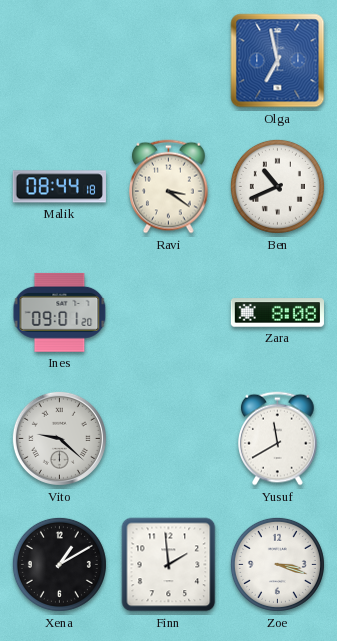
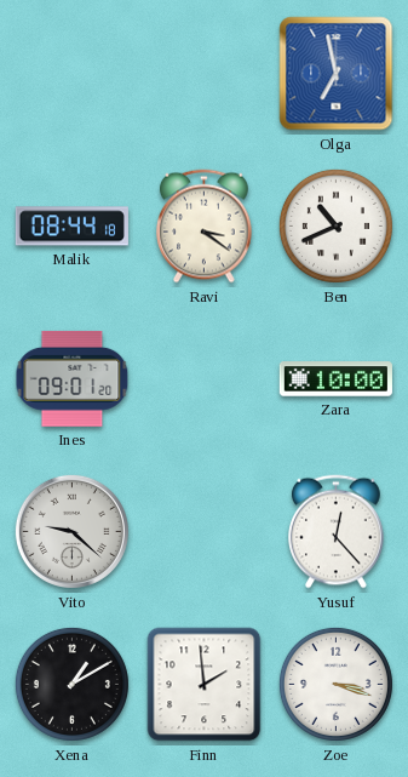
Zara: 8:08 -> 10:00 (335, 379)
Yusuf: 11:40 -> 12:23 (337, 532)
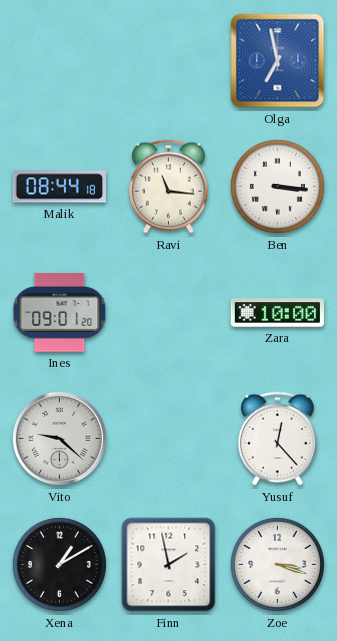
Ravi: 3:21 -> 11:16 (169, 187)
Ben: 10:41 -> 3:16 (277, 186)
Finn: 1:59 -> 1:58 (169, 565)
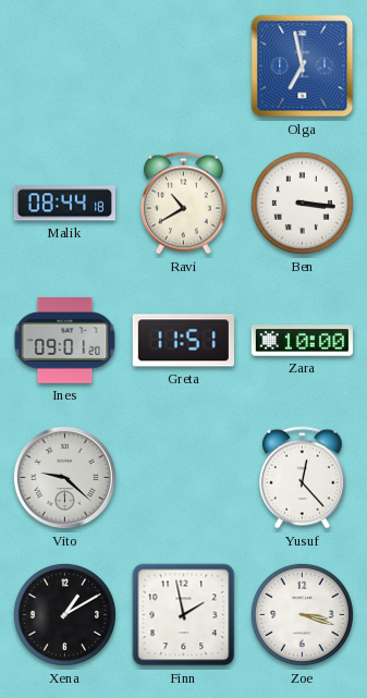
Ravi: 11:16 -> 10:40 (184, 204)
Greta: none -> 11:51 (183, 341)
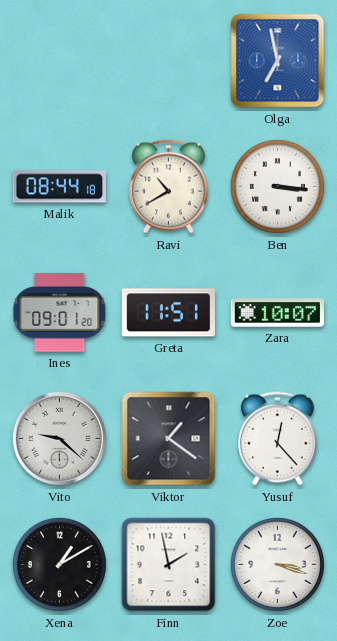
Zara: 10:00 -> 10:07 (277, 313)
Viktor: none -> 1:21 (169, 439)
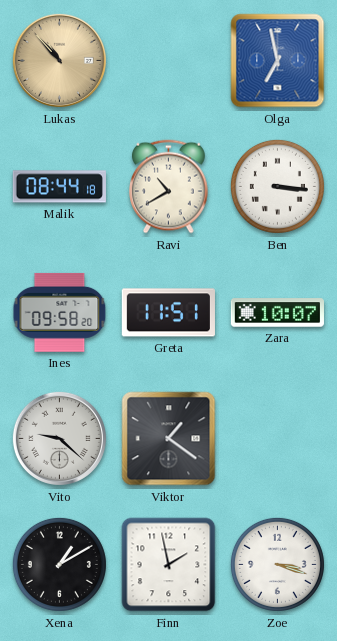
Lukas: none -> 10:53 (59, 60)
Ines: 09:01 -> 09:58 (60, 312)
Yusuf: 12:23 -> none (278, 439)
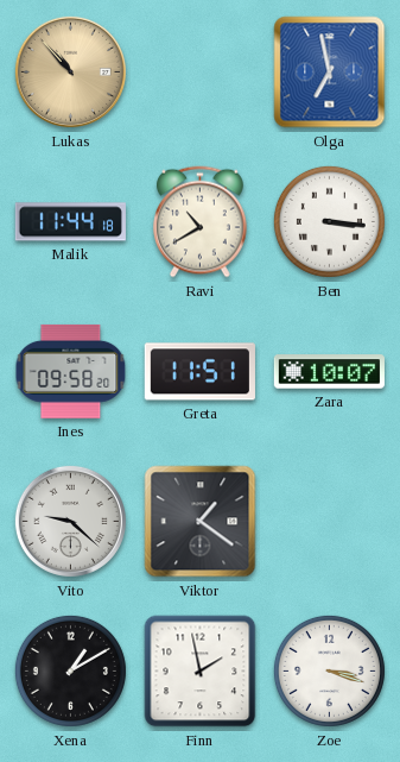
Malik: 08:44 -> 11:44 (70, 222)
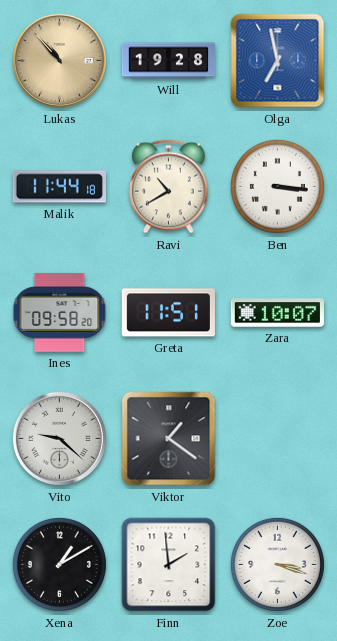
Will: none -> 19:28 (169, 61)
Finn: 1:58 -> 1:59 (169, 565)
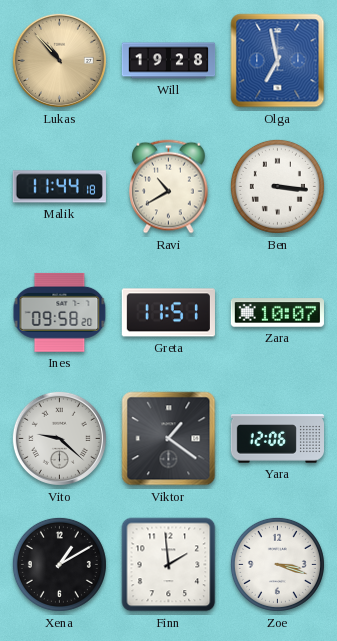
Yara: none -> 12:06 (277, 439)
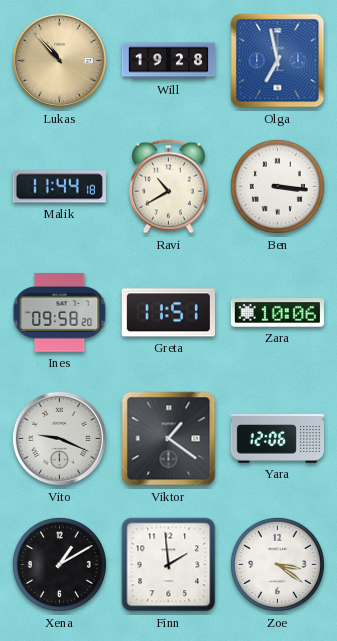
Zara: 10:07 -> 10:06 (277, 313)
Vito: 9:22 -> 9:19 (59, 438)
Zoe: 3:18 -> 3:21 (277, 564)
